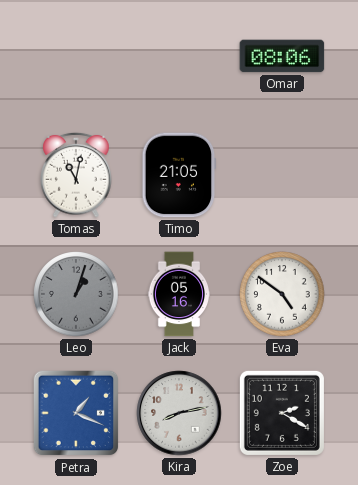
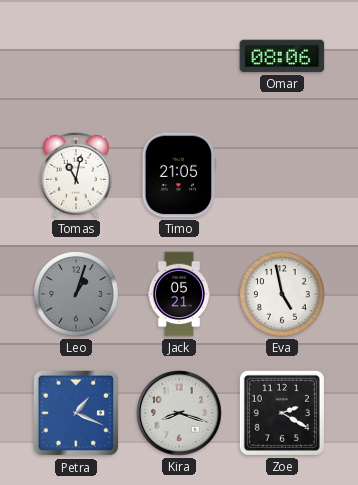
Jack: 05:16 -> 05:21 (179, 294)
Eva: 4:51 -> 4:58 (282, 294)
Kira: 8:13 -> 8:18 (179, 413)
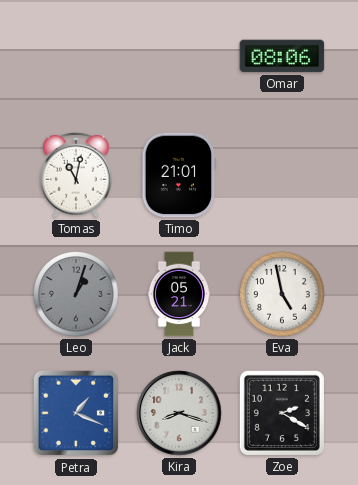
Timo: 21:05 -> 21:01 (179, 175)
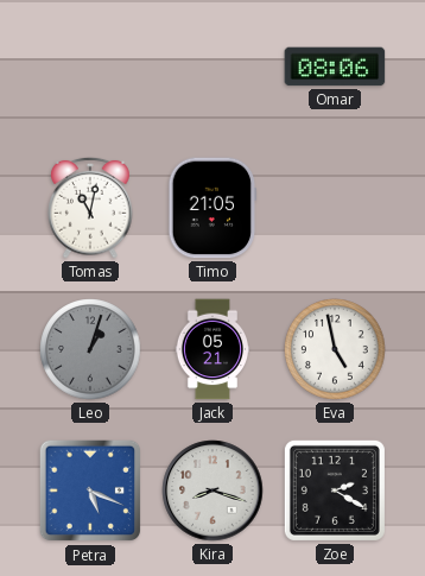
Timo: 21:01 -> 21:05 (213, 208)
Petra: 1:19 -> 5:19 (90, 490)
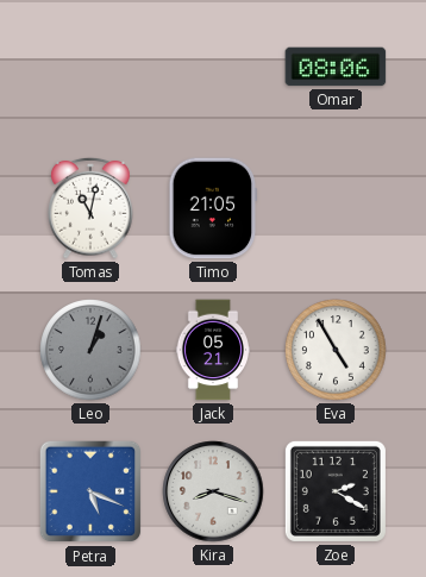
Eva: 4:58 -> 4:55 (336, 350)
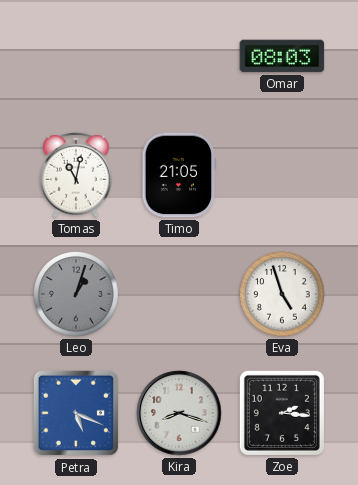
Omar: 08:06 -> 08:03 (282, 56)
Jack: 05:21 -> none (213, 350)
Eva: 4:55 -> 4:57 (282, 294)
Zoe: 2:20 -> 2:16 (282, 413)
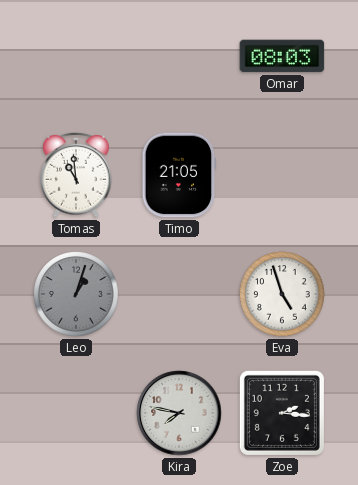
Tomas: 11:02 -> 10:59 (76, 175)
Petra: 5:19 -> none (76, 413)
Kira: 8:18 -> 7:47 (179, 413)
